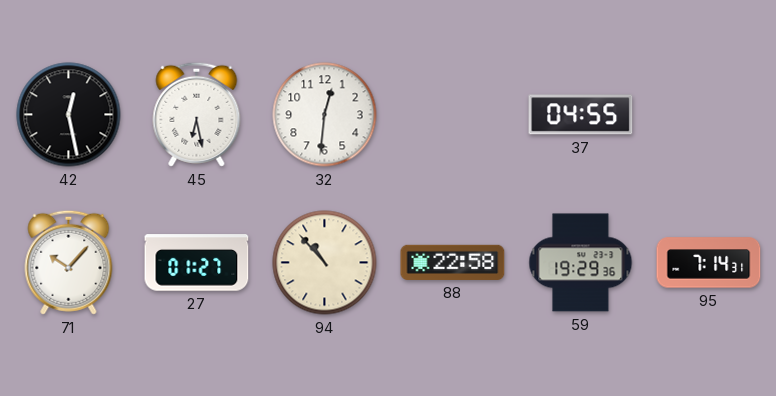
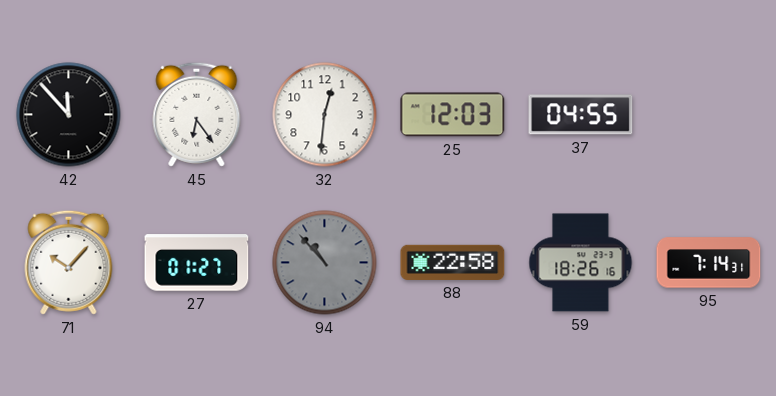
42: 12:28 -> 11:53 (69, 115)
45: 6:28 -> 6:24 (197, 114)
25: none -> 12:03 (453, 115)
94 dial: cream -> grey (325, 263)
59: 19:29 -> 18:26 (581, 263)
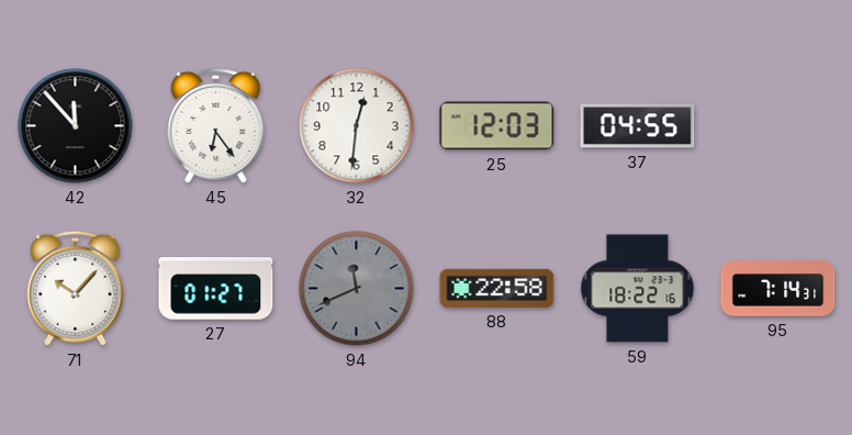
94: 10:53 -> 11:41 (357, 289)
59: 18:26 -> 18:22 (638, 289)
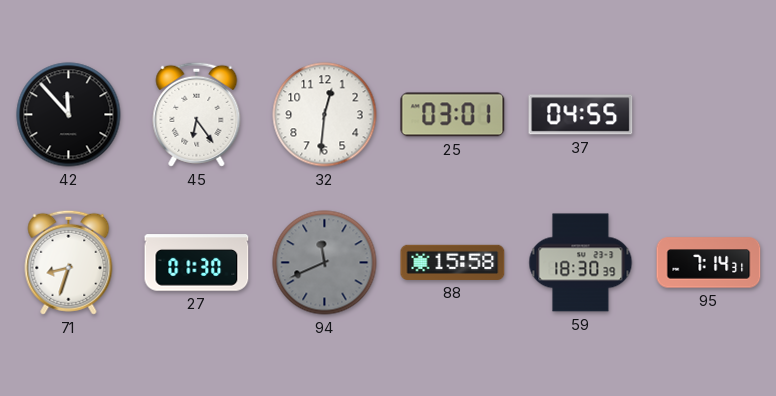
25: 12:03 -> 03:01 (453, 115)
71: 10:07 -> 8:33 (69, 262)
27: 01:27 -> 01:30 (197, 263)
88: 22:58 -> 15:58 (453, 262)
59: 18:22 -> 18:30 (581, 263)
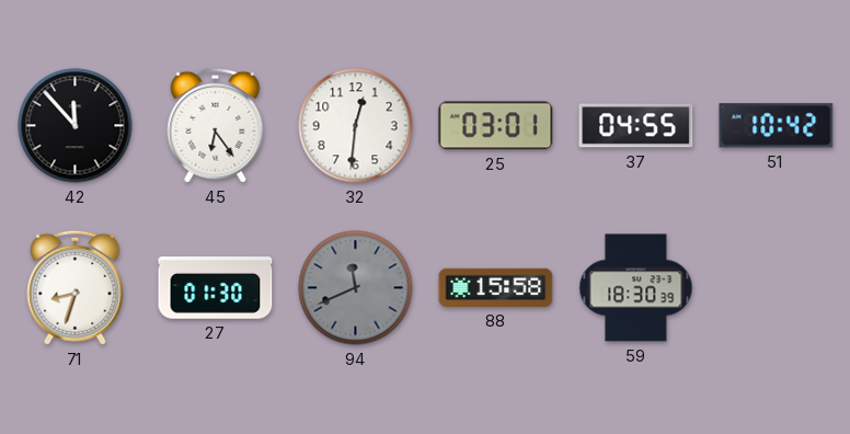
51: none -> 10:42 (777, 126)
95: 7:14 -> none (709, 263)
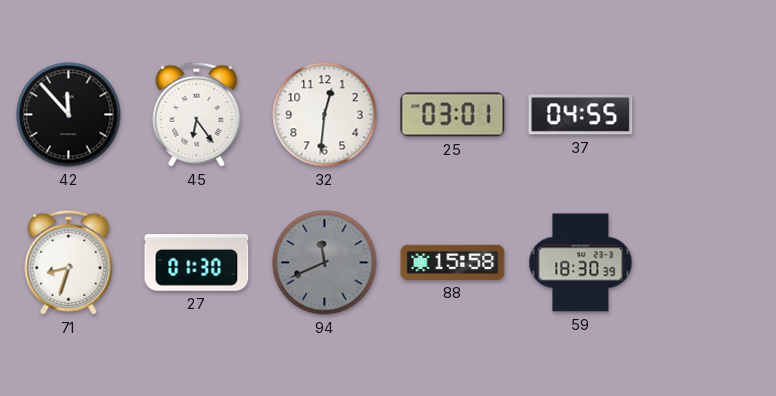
51: 10:42 -> none (777, 126)
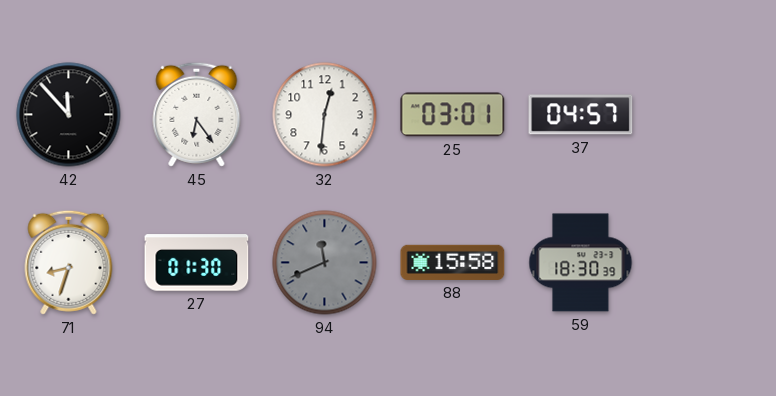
37: 04:55 -> 04:57 (581, 115)
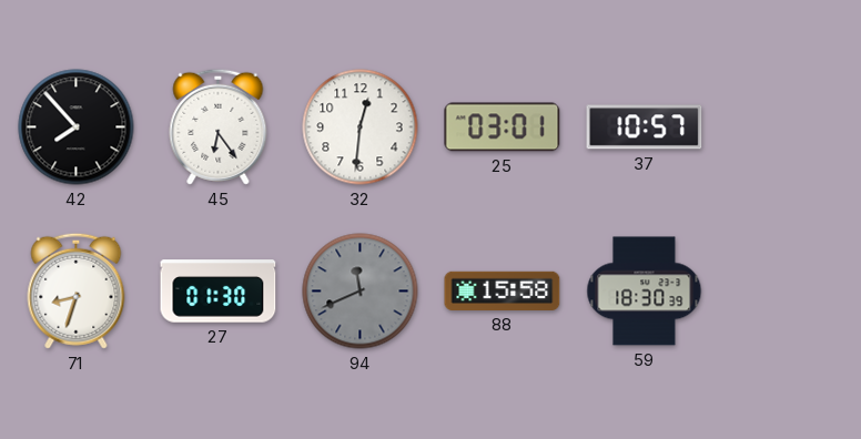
42: 11:53 -> 7:53 (77, 127)
37: 04:57 -> 10:57 (645, 127)
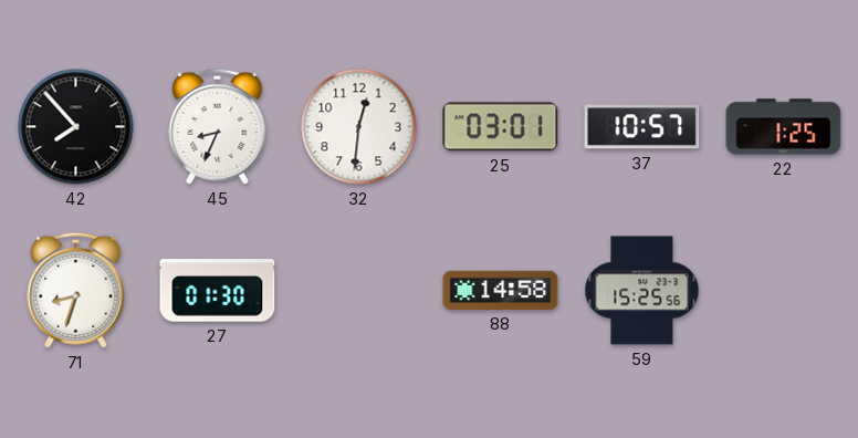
45: 6:24 -> 8:34 (218, 126)
22: none -> 1:25 (784, 127)
94: 11:41 -> none (361, 292)
88: 15:58 -> 14:58 (501, 290)
59: 18:30 -> 15:25 (642, 291)
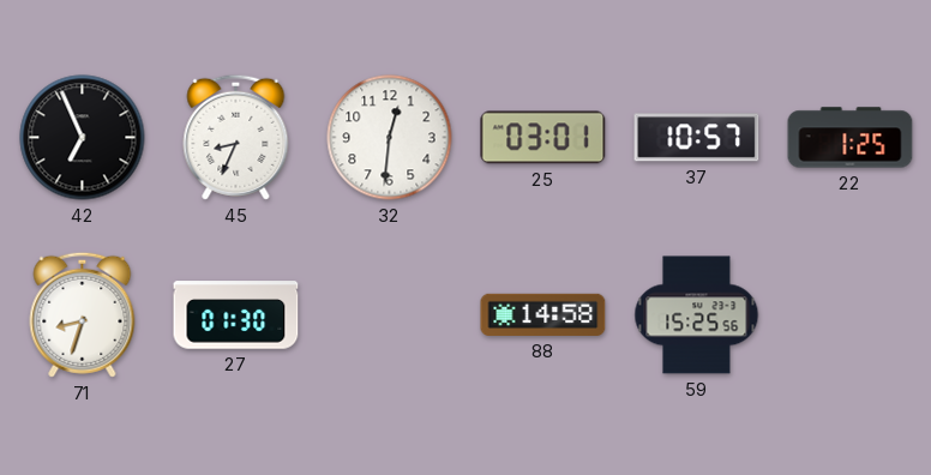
42: 7:53 -> 6:56 (83, 138)
